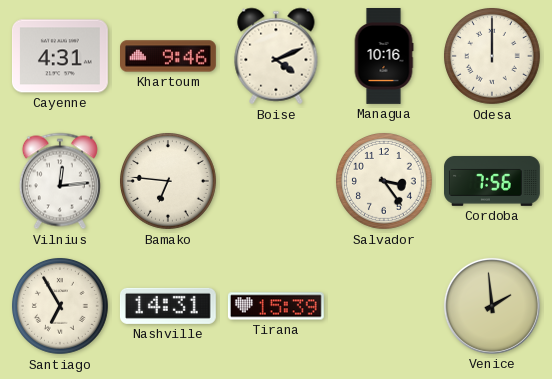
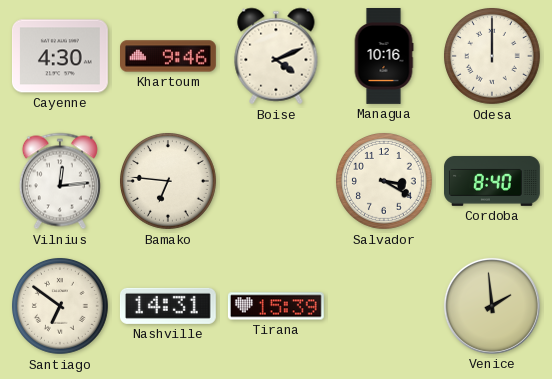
Cayenne: 4:31 -> 4:30 (60, 56)
Salvador: 3:24 -> 3:20 (385, 182)
Cordoba: 7:56 -> 8:40 (493, 181)
Santiago: 6:55 -> 6:51 (61, 307)
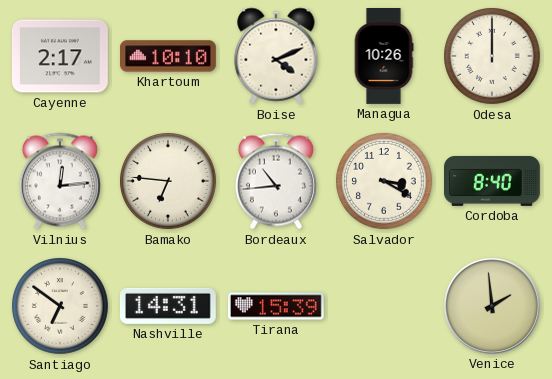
Cayenne: 4:30 -> 2:17 (60, 56)
Khartoum: 9:46 -> 10:10 (169, 56)
Managua: 10:16 -> 10:26 (384, 57)
Bordeaux: none -> 10:44 (276, 181)
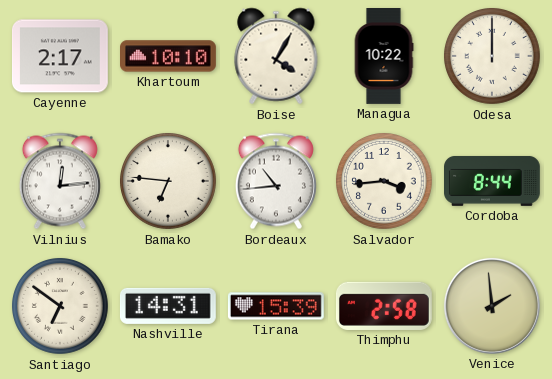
Boise: 4:11 -> 4:05 (276, 56)
Managua: 10:26 -> 10:22 (384, 57)
Salvador: 3:20 -> 3:44 (385, 182)
Cordoba: 8:40 -> 8:44 (493, 181)
Thimphu: none -> 2:58 (384, 306)
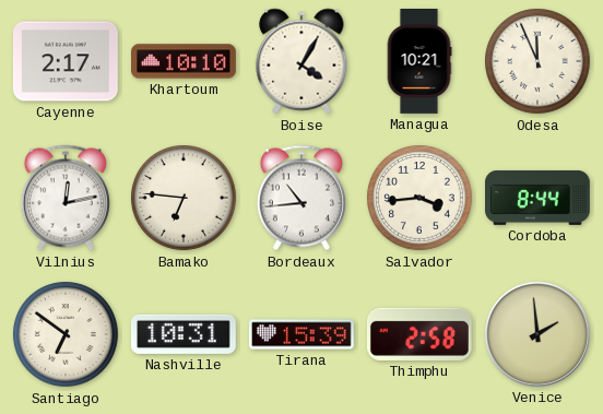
Managua: 10:22 -> 10:21 (419, 62)
Odesa: 12:00 -> 11:56 (539, 62)
Vilnius: 12:14 -> 12:13 (66, 198)
Nashville: 14:31 -> 10:31 (184, 334)
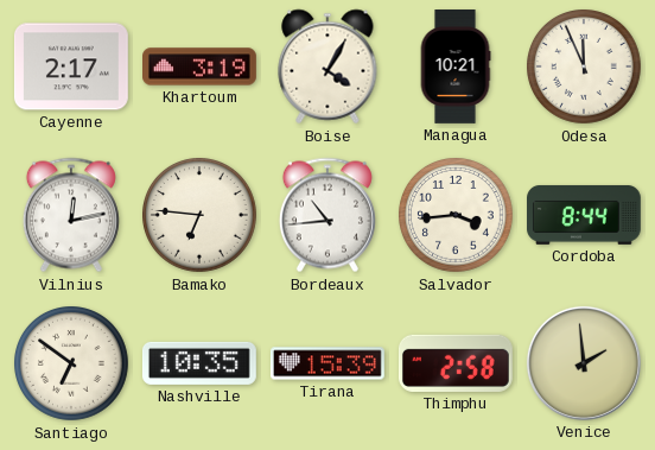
Khartoum: 10:10 -> 3:19 (201, 66)
Nashville: 10:31 -> 10:35 (199, 363)
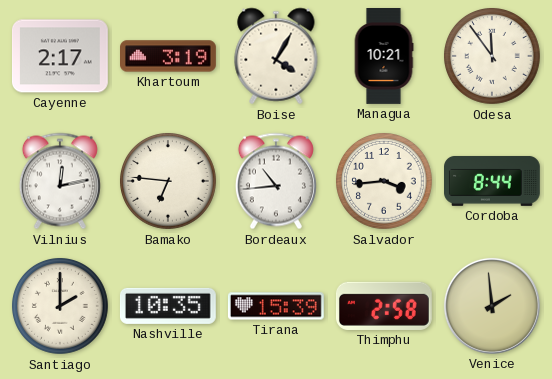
Odesa: 11:56 -> 11:54 (493, 57)
Santiago: 6:51 -> 2:00 (61, 307)
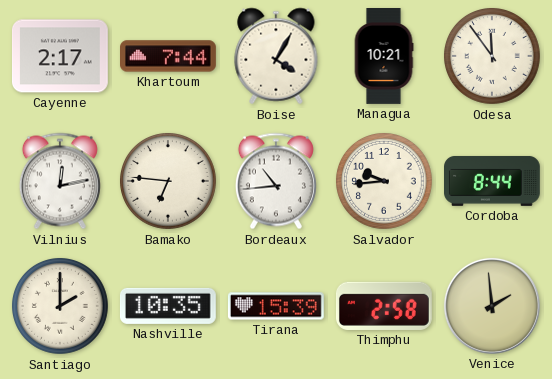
Khartoum: 3:19 -> 7:44 (169, 56)
Salvador: 3:44 -> 9:44 (385, 182)
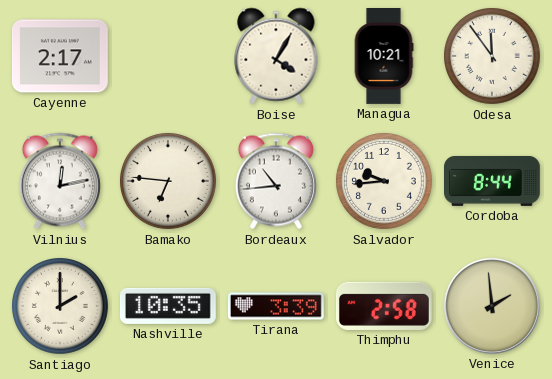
Khartoum: 7:44 -> none (169, 56)
Tirana: 15:39 -> 3:39 (276, 306)
